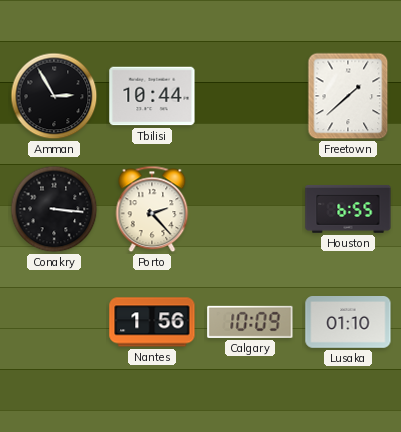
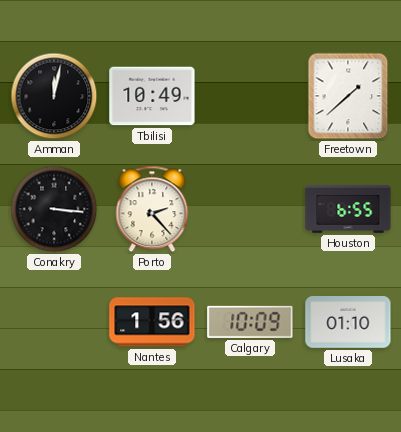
Amman: 2:55 -> 12:02 (54, 96)
Tbilisi: 10:44 -> 10:49 (152, 96)
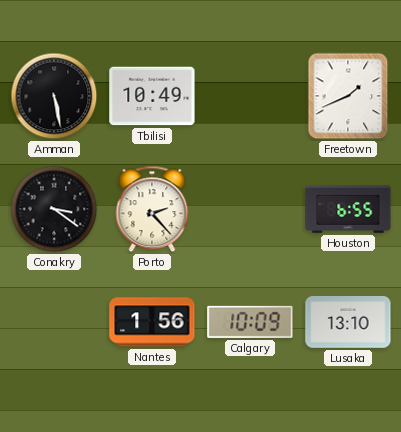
Amman: 12:02 -> 5:28 (54, 96)
Freetown: 1:38 -> 1:41 (348, 96)
Conakry: 3:16 -> 3:21 (54, 209)
Lusaka: 01:10 -> 13:10 (348, 323)
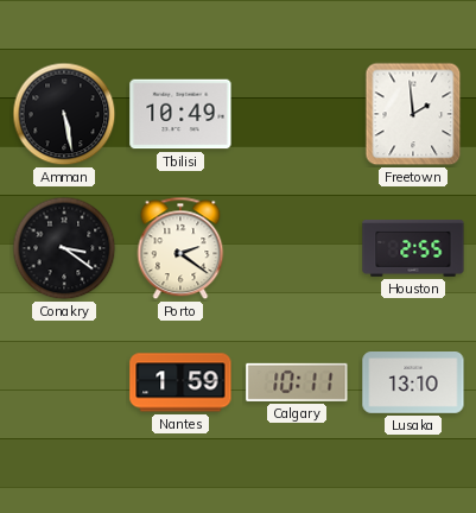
Freetown: 1:41 -> 1:59 (413, 114)
Porto: 2:23 -> 2:21 (180, 248)
Houston: 6:55 -> 2:55 (413, 249)
Nantes: 1:56 -> 1:59 (180, 382)
Calgary: 10:09 -> 10:11 (297, 382)
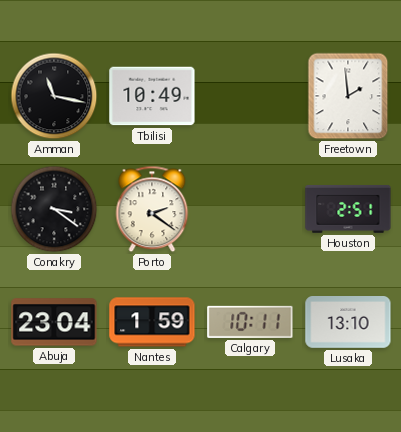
Amman: 5:28 -> 11:17 (54, 96)
Houston: 2:55 -> 2:51 (348, 210)
Abuja: none -> 23:04 (54, 322)
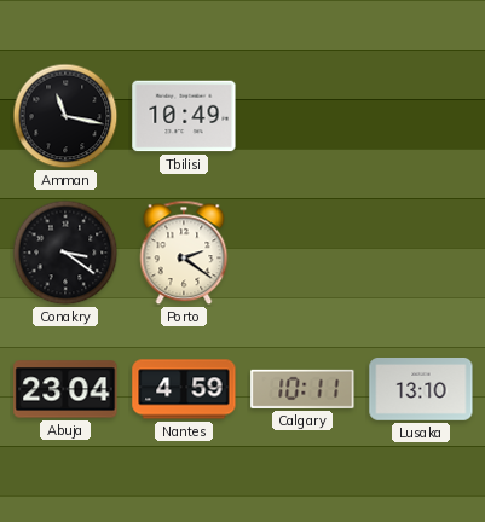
Freetown: 1:59 -> none (348, 96)
Houston: 2:51 -> none (348, 210)
Nantes: 1:59 -> 4:59 (184, 389)
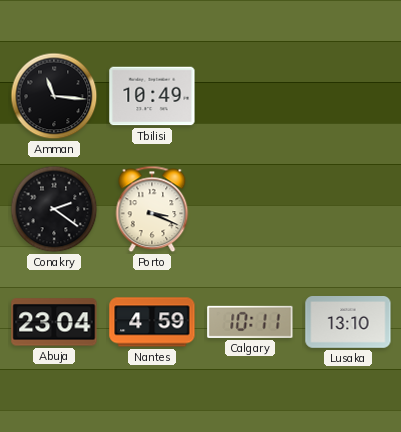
Amman: 11:17 -> 11:16 (54, 96)
Conakry: 3:21 -> 2:21 (54, 209)
Porto: 2:21 -> 3:19 (152, 209)
